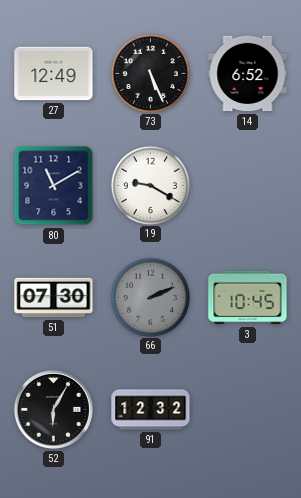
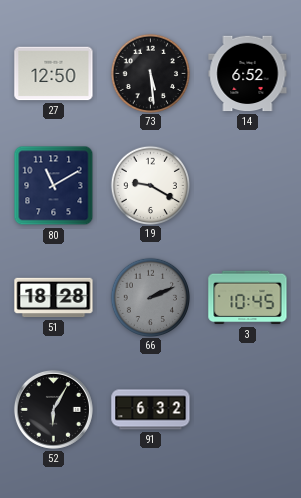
27: 12:49 -> 12:50 (54, 74)
73: 5:26 -> 5:29 (150, 73)
51: 07:30 -> 18:28 (54, 298)
91: 12:32 -> 6:32 (151, 410)
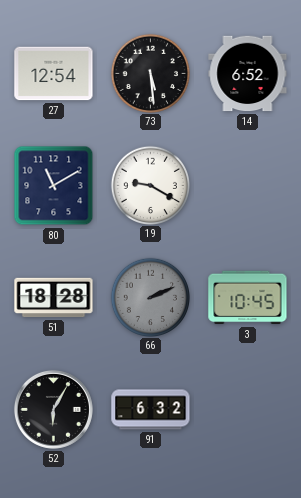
27: 12:50 -> 12:54 (54, 74)
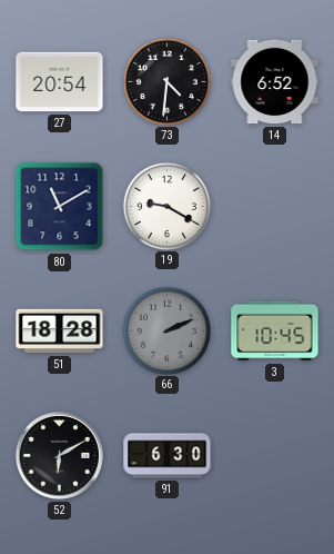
27: 12:54 -> 20:54 (60, 82)
73: 5:29 -> 4:31 (166, 81)
52: 6:05 -> 6:10 (59, 455)
91: 6:32 -> 6:30 (168, 456)
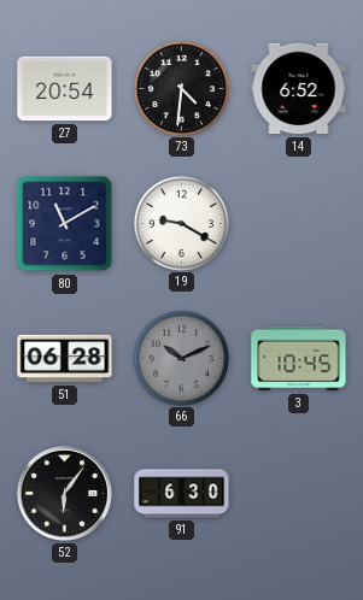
51: 18:28 -> 06:28 (65, 359)
66: 2:11 -> 10:11 (181, 358)
52: 6:10 -> 6:06 (64, 493)
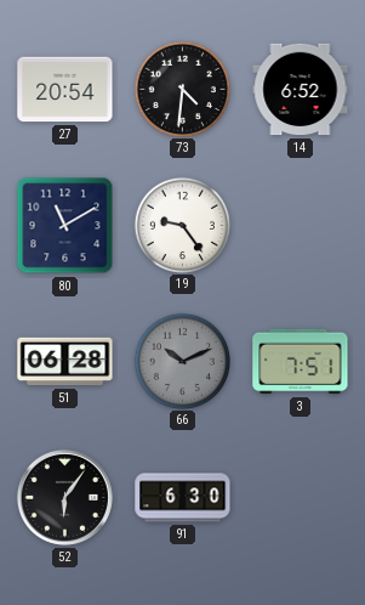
19: 9:20 -> 9:24 (182, 225)
3: 10:45 -> 7:51 (301, 362)
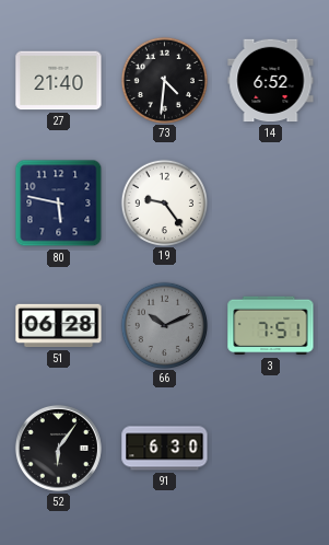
27: 20:54 -> 21:40 (59, 81)
80: 11:10 -> 5:47 (59, 204)
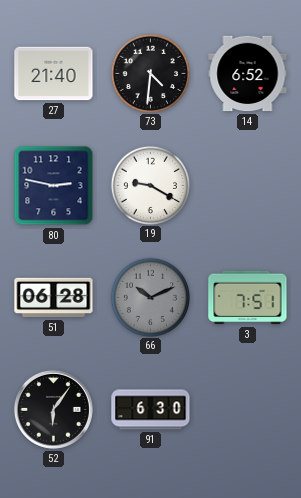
80: 5:47 -> 2:47 (54, 186)
19: 9:24 -> 9:20 (150, 185)
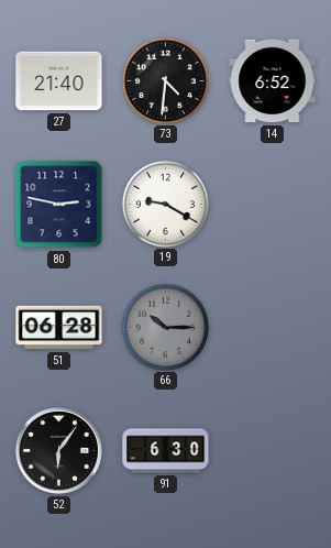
66: 10:11 -> 10:15 (165, 327)
3: 7:51 -> none (248, 298)
